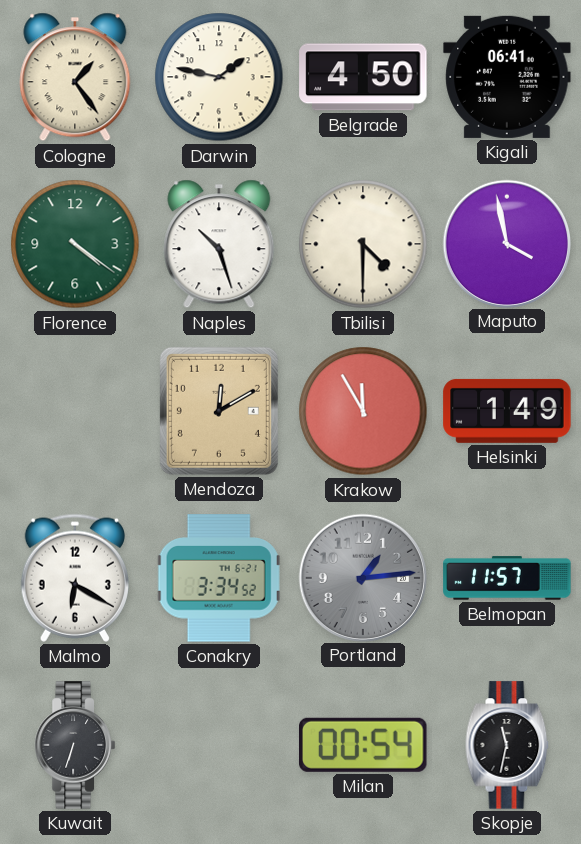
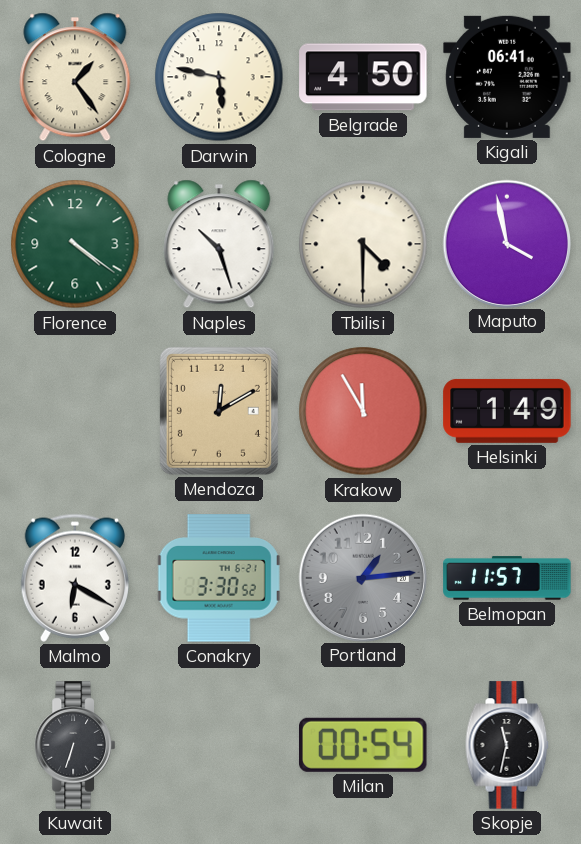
Darwin: 1:47 -> 5:47 (219, 77)
Conakry: 3:34 -> 3:30 (219, 578)
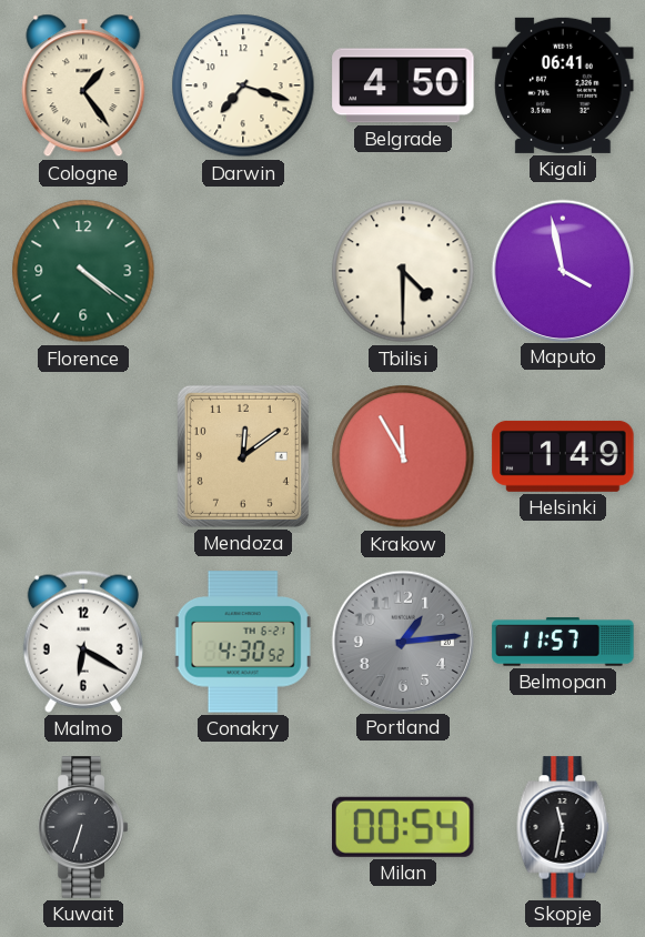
Darwin: 5:47 -> 7:18 (243, 85)
Naples: 10:27 -> none (219, 244)
Mendoza: 12:10 -> 12:09 (243, 456)
Conakry: 3:30 -> 4:30 (243, 642)
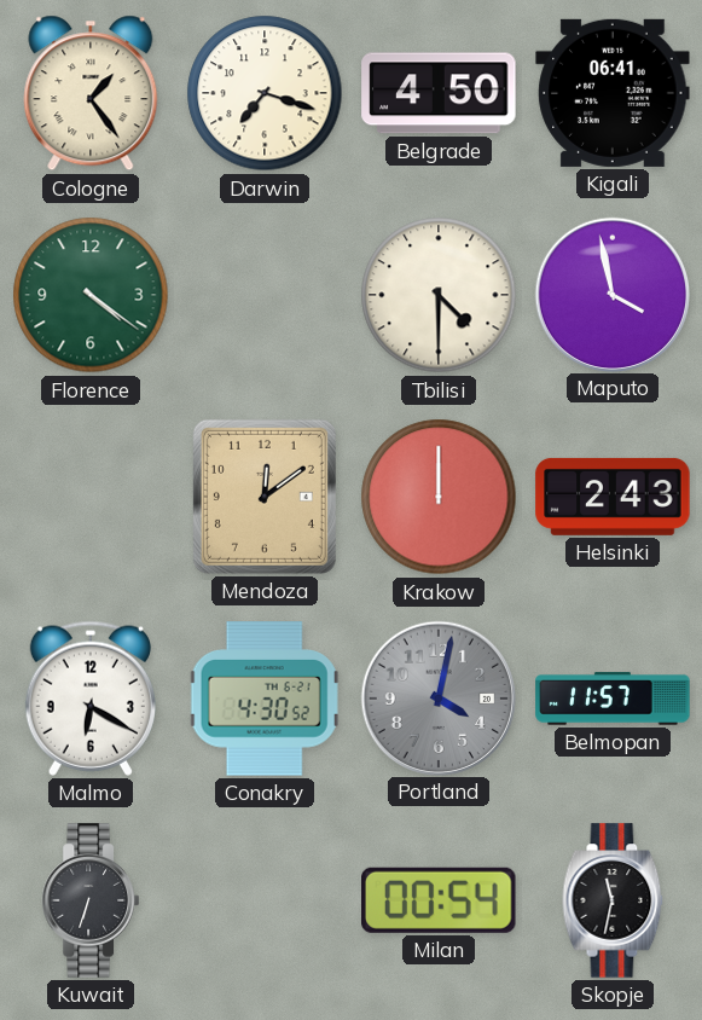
Krakow: 11:55 -> 12:00 (439, 497)
Helsinki: 1:49 -> 2:43 (613, 497)
Portland: 1:14 -> 4:02 (437, 697)
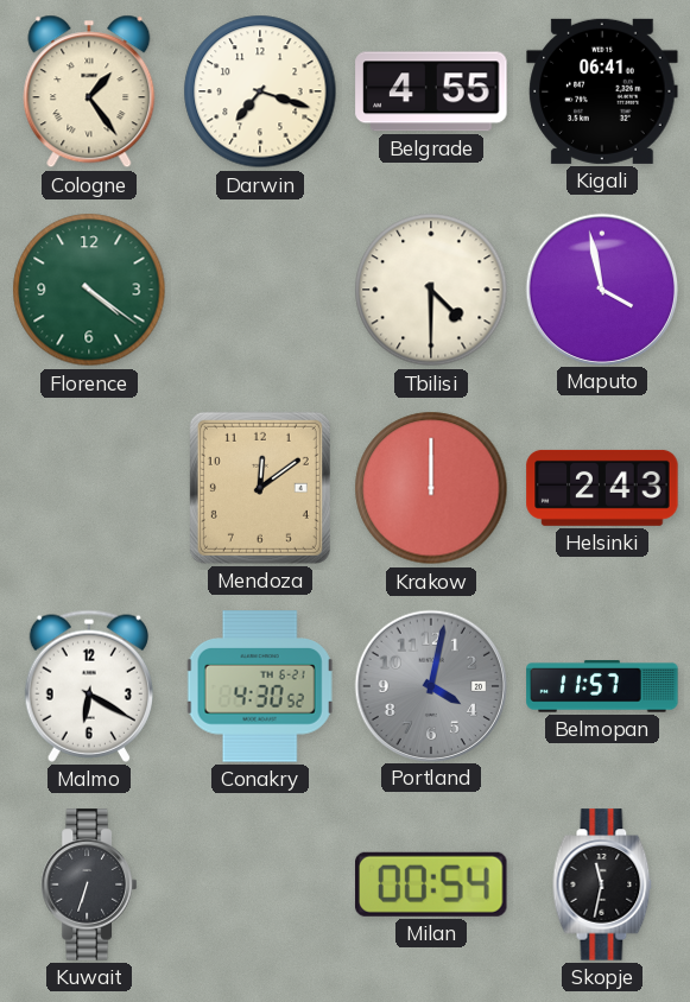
Belgrade: 4:50 -> 4:55 (431, 91)
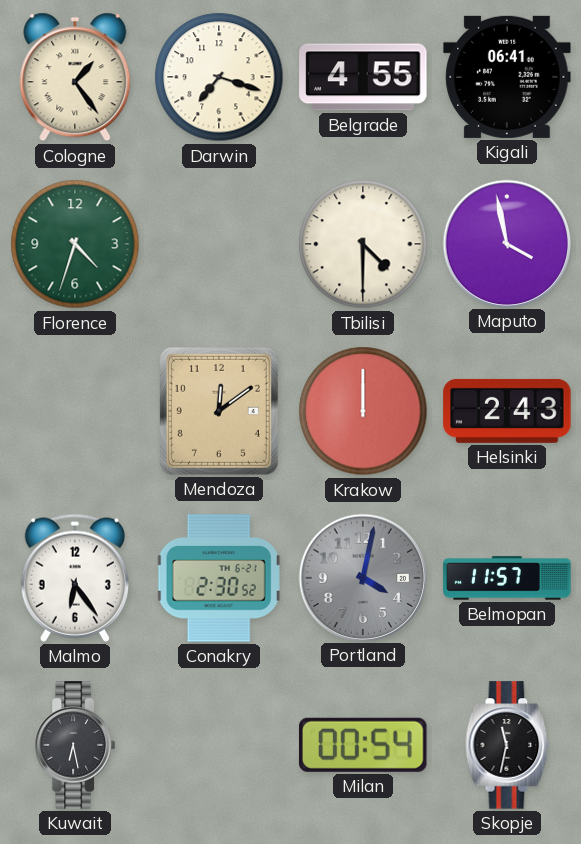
Florence: 4:21 -> 4:33 (75, 244)
Malmo: 6:20 -> 6:24 (75, 578)
Conakry: 4:30 -> 2:30 (219, 578)
Kuwait: 6:33 -> 6:28 (75, 745)
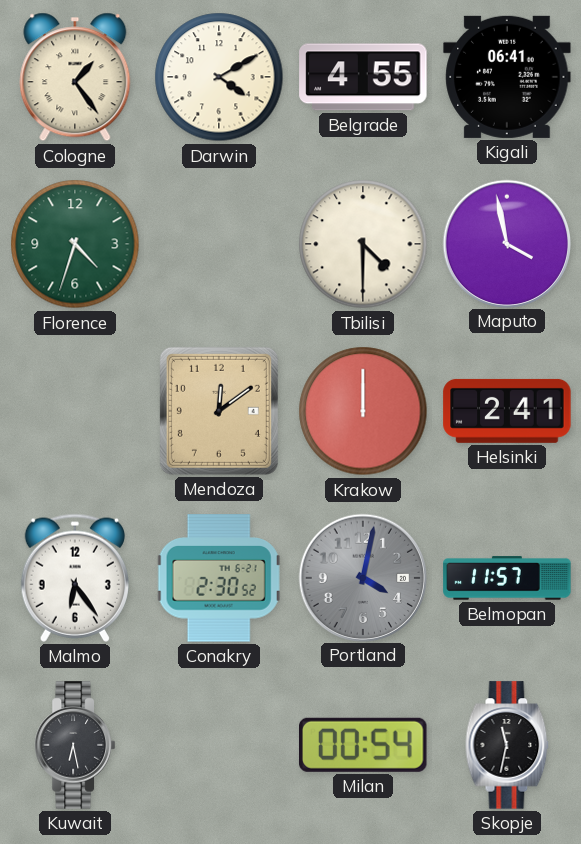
Darwin: 7:18 -> 4:10 (219, 77)
Helsinki: 2:43 -> 2:41 (507, 411)
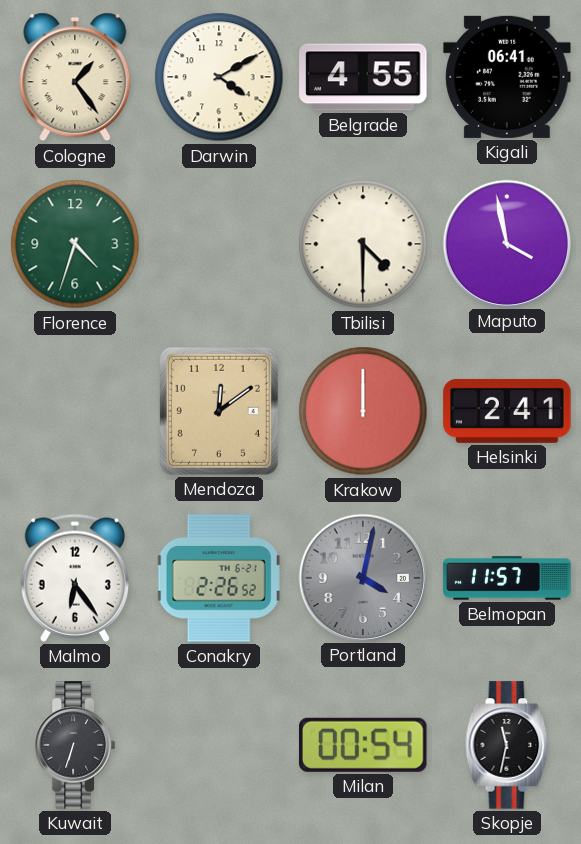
Conakry: 2:30 -> 2:26 (219, 578)
Kuwait: 6:28 -> 6:33 (75, 745)
